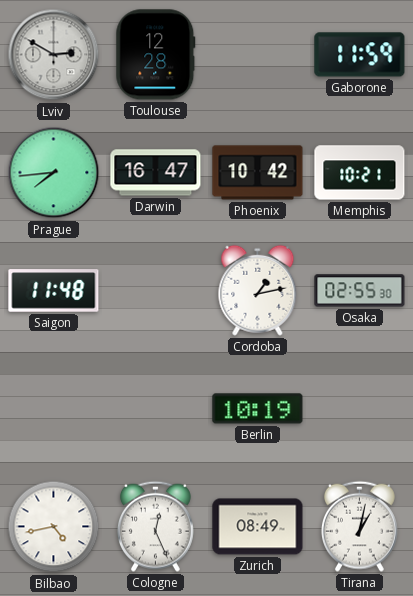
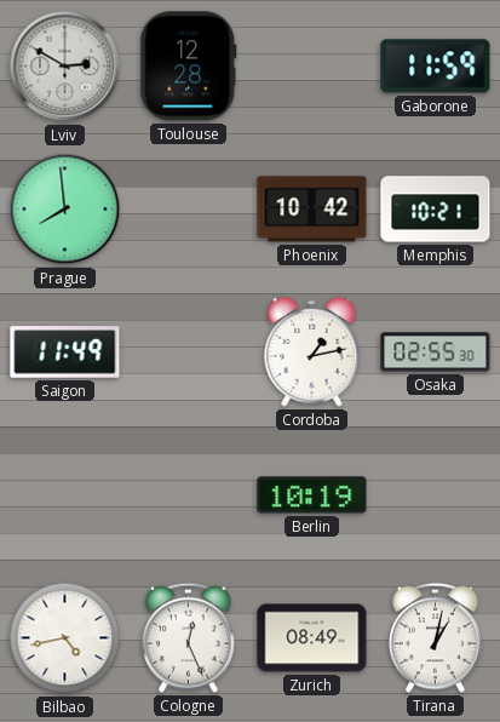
Prague: 7:44 -> 7:59 (65, 210)
Darwin: 16:47 -> none (156, 173)
Saigon: 11:48 -> 11:49 (65, 353)
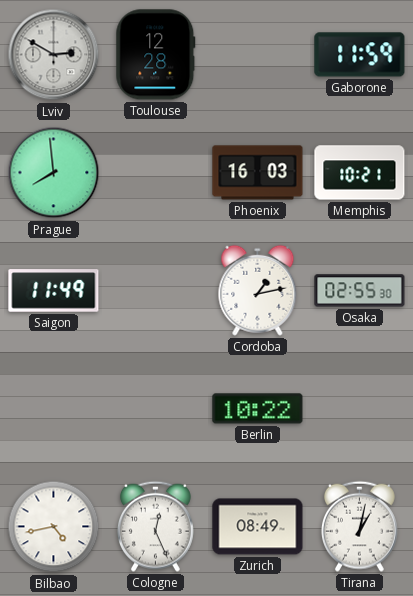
Phoenix: 10:42 -> 16:03 (258, 173)
Berlin: 10:19 -> 10:22 (258, 409)
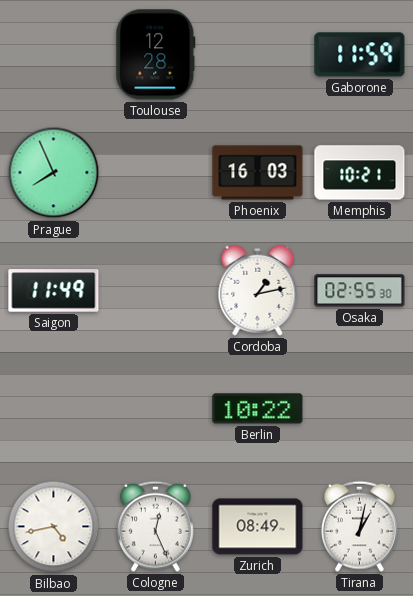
Lviv: 2:50 -> none (54, 55)
Prague: 7:59 -> 7:56 (54, 173)
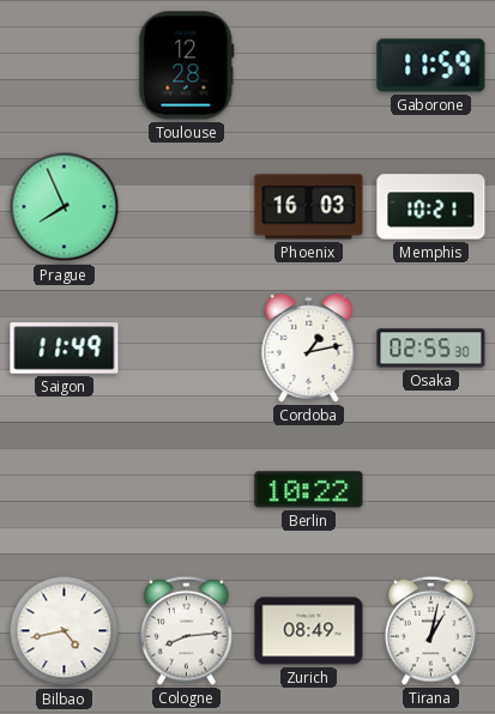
Cologne: 12:26 -> 8:14 (186, 630)
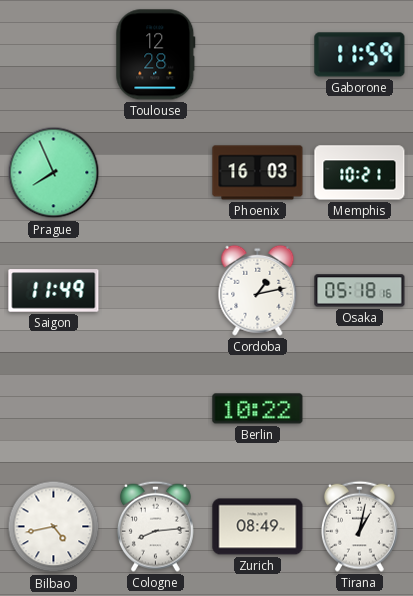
Osaka: 02:55 -> 05:18 (360, 291)
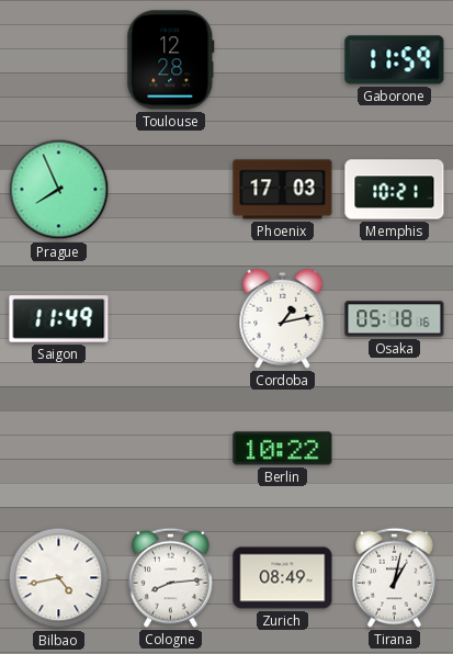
Phoenix: 16:03 -> 17:03 (283, 190)
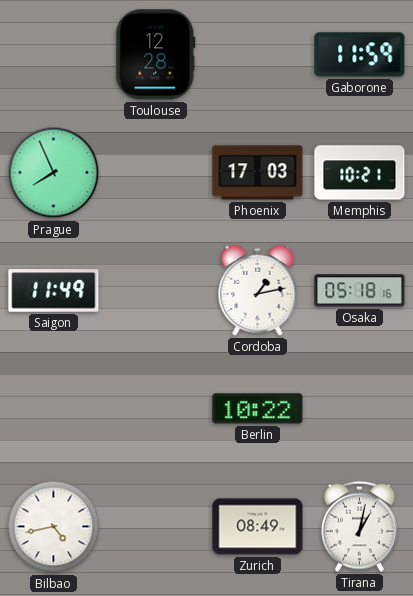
Cologne: 8:14 -> none (170, 577)
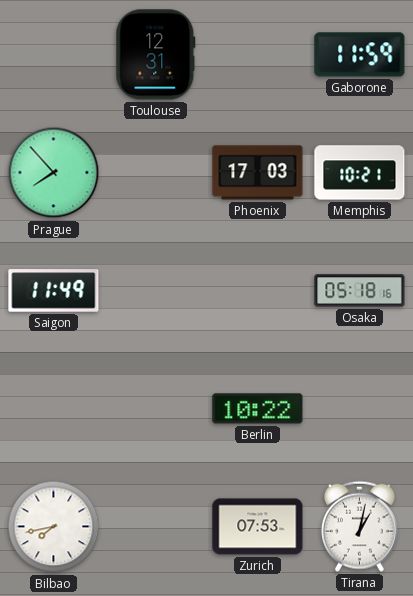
Toulouse: 12:28 -> 12:31 (156, 55)
Prague: 7:56 -> 7:53 (54, 173)
Cordoba: 1:13 -> none (258, 290)
Bilbao: 4:43 -> 7:43 (54, 527)
Zurich: 08:49 -> 07:53 (258, 527)
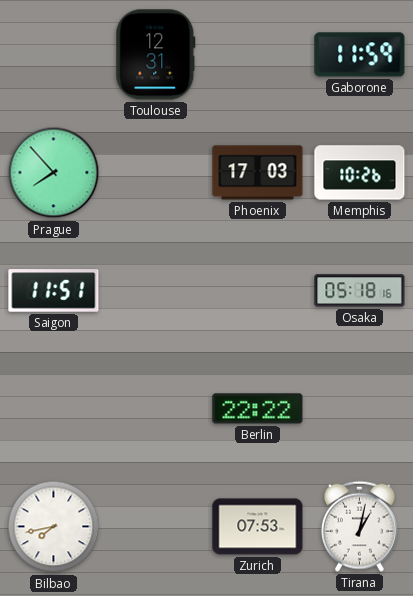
Memphis: 10:21 -> 10:26 (360, 173)
Saigon: 11:49 -> 11:51 (54, 291)
Berlin: 10:22 -> 22:22 (258, 409)
